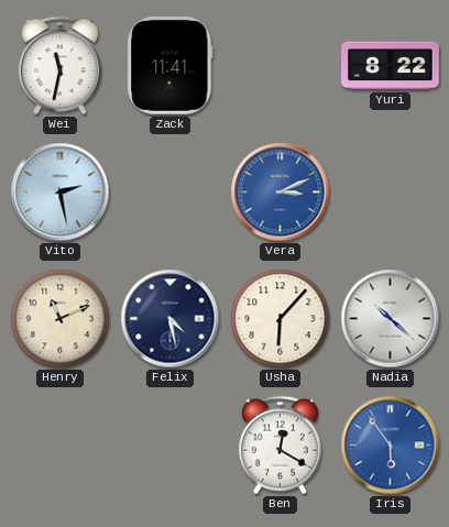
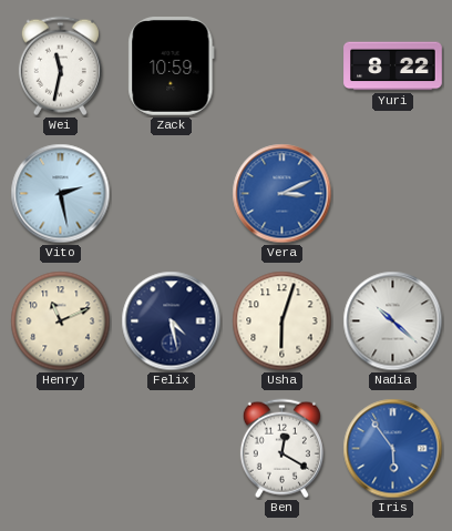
Zack: 11:41 -> 10:59 (172, 67)
Usha: 6:07 -> 6:03 (282, 321)
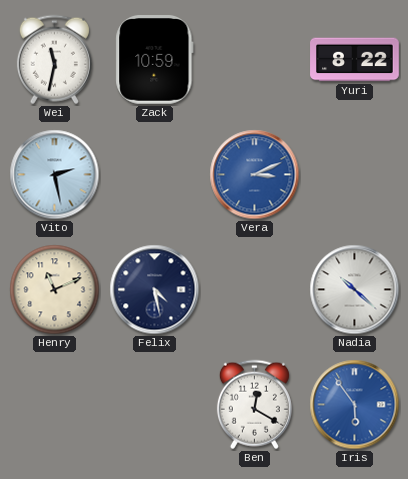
Usha: 6:03 -> none (282, 321)
